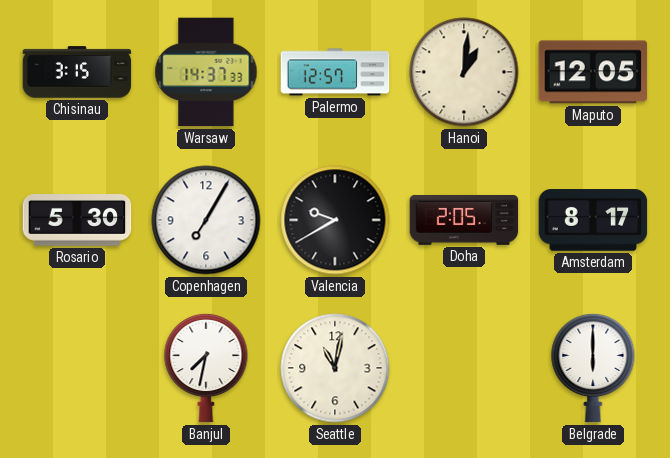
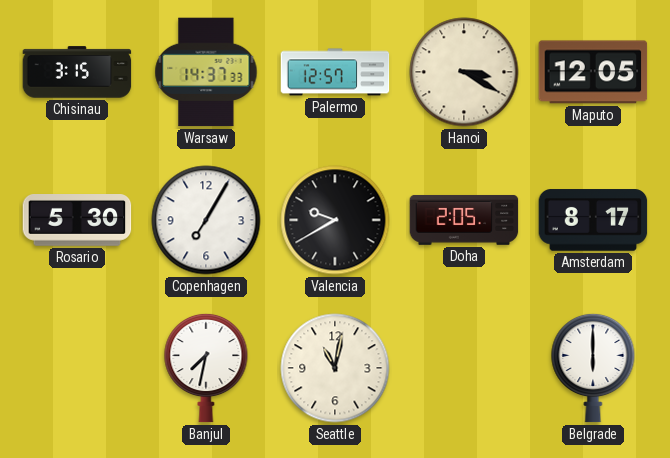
Hanoi: 1:01 -> 3:20 (464, 72)
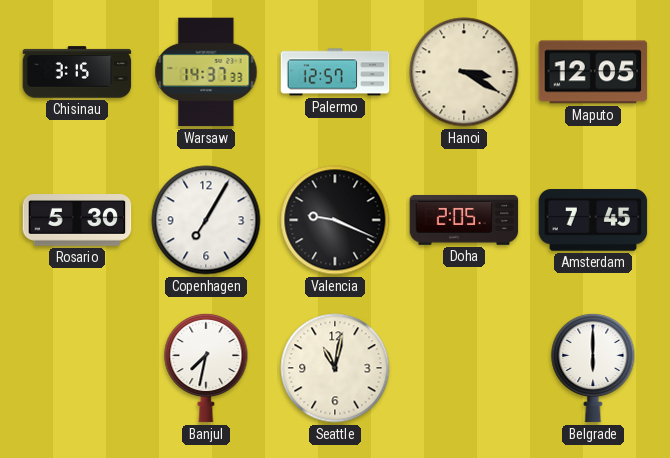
Valencia: 9:40 -> 9:19 (335, 220)
Amsterdam: 8:17 -> 7:45 (593, 220)
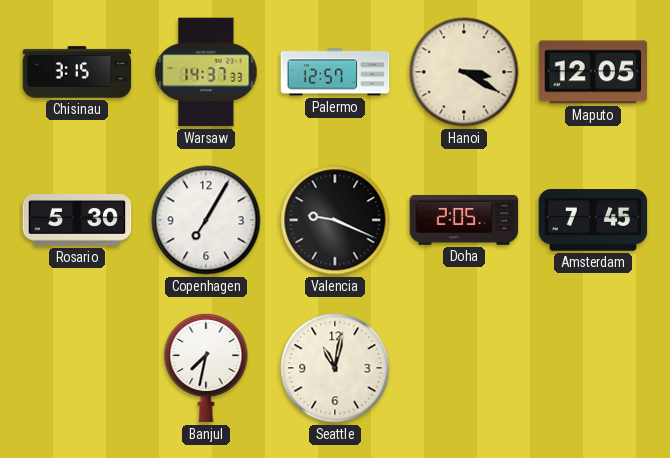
Belgrade: 6:00 -> none (593, 368)
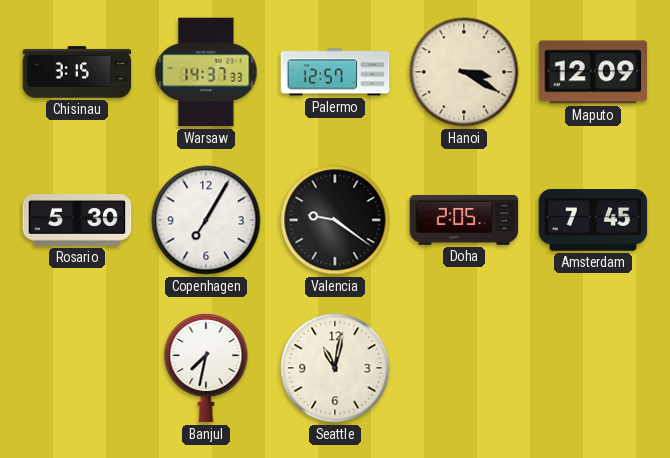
Maputo: 12:05 -> 12:09 (593, 72)
Valencia: 9:19 -> 9:21 (335, 220)
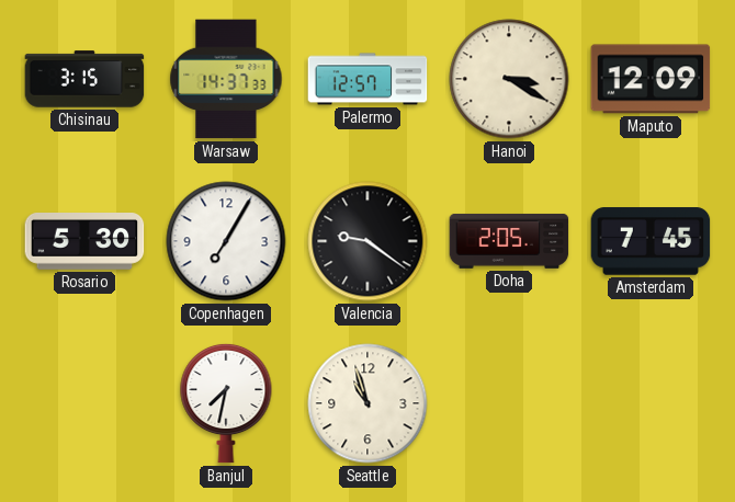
Seattle: 11:02 -> 10:57 (367, 403)
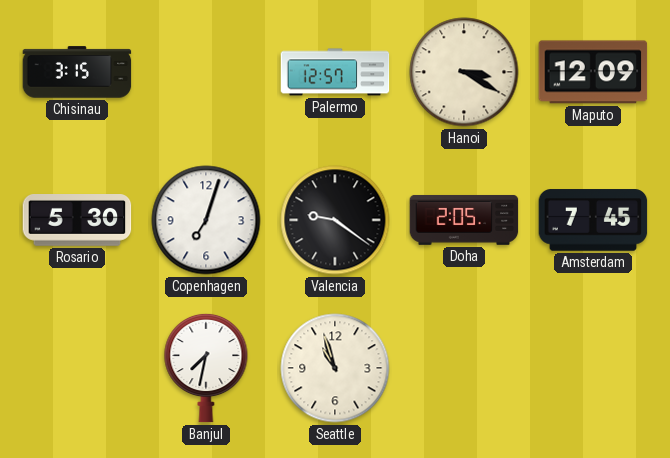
Warsaw: 14:37 -> none (226, 79)
Copenhagen: 7:05 -> 7:03 (206, 220)
